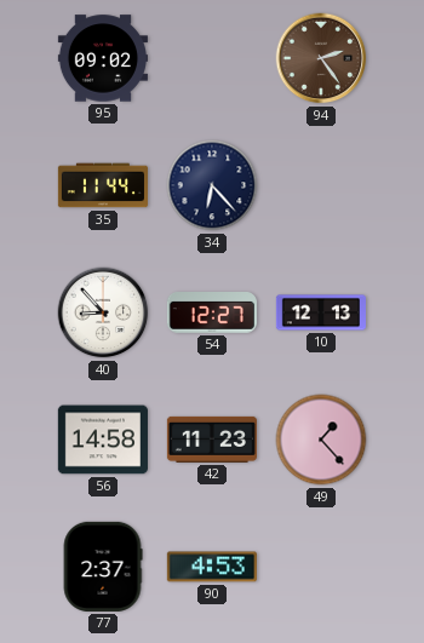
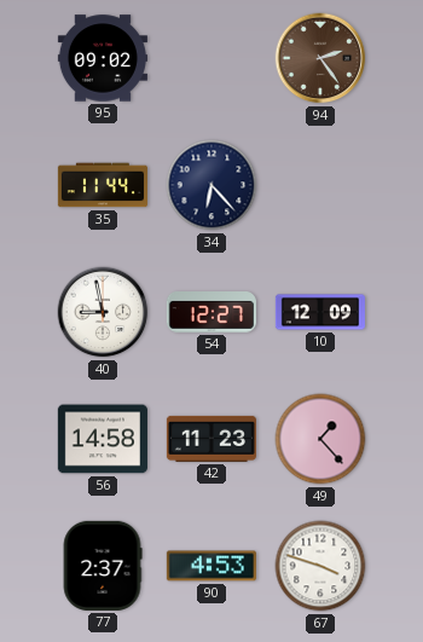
40: 8:53 -> 8:58 (103, 312)
10: 12:13 -> 12:09 (320, 312)
67: none -> 3:48 (320, 566)
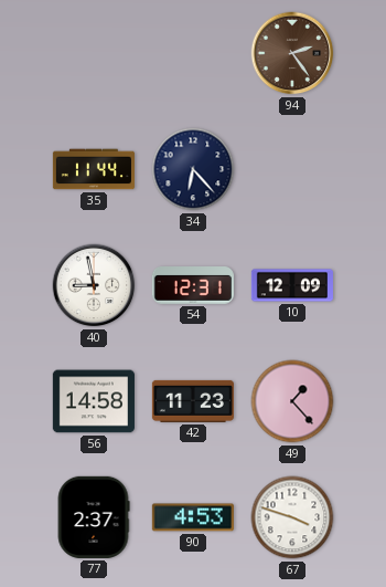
95: 09:02 -> none (103, 58)
54: 12:27 -> 12:31 (193, 286)
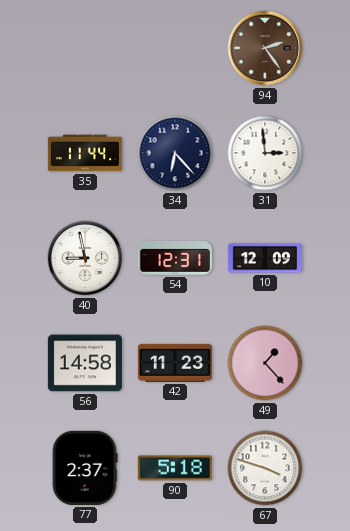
31: none -> 2:59 (265, 153)
90: 4:53 -> 5:18 (175, 468)
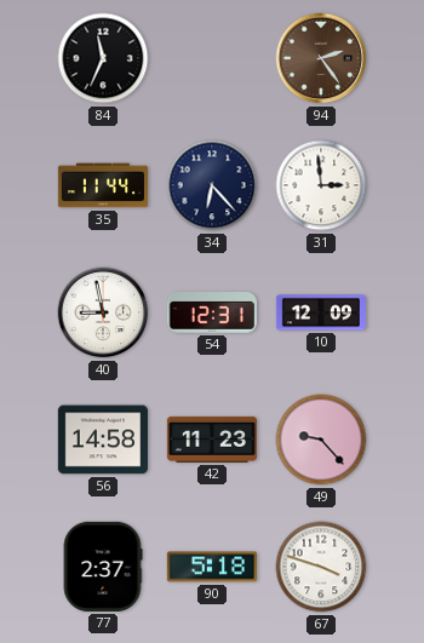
84: none -> 11:34 (103, 58)
49: 1:23 -> 9:23 (321, 440)
